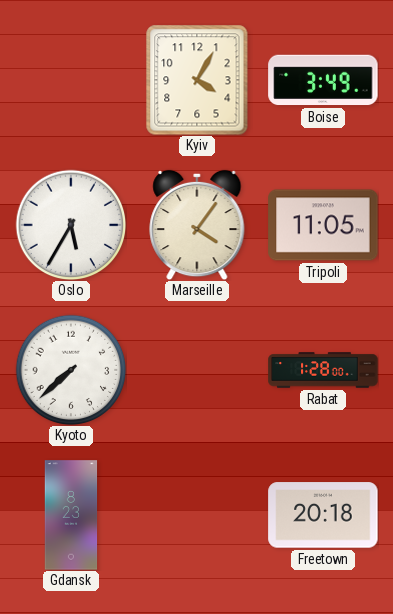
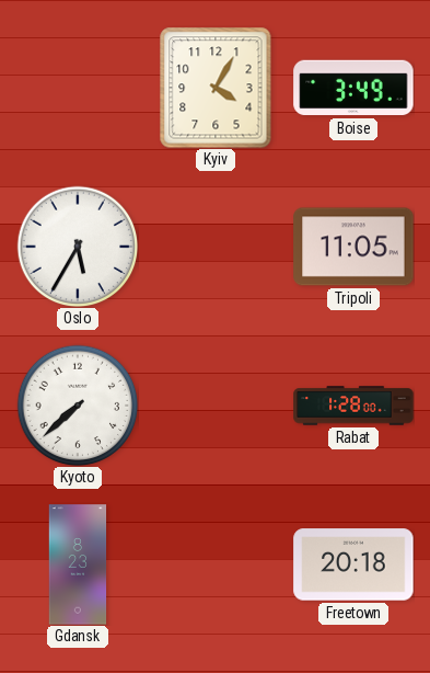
Marseille: 4:06 -> none (197, 225)
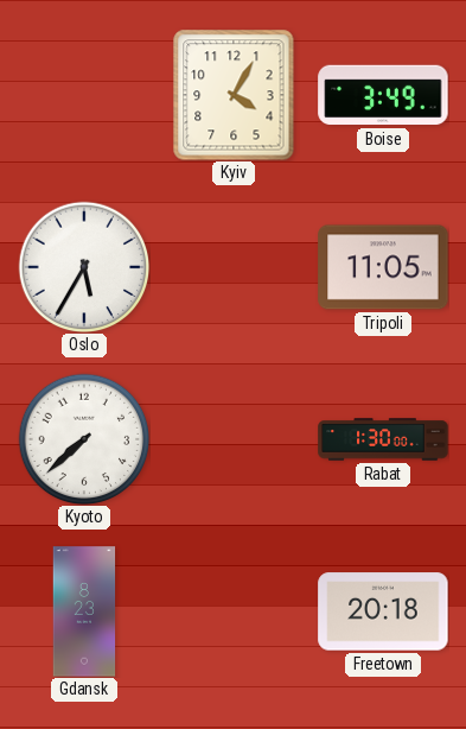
Rabat: 1:28 -> 1:30 (383, 439)
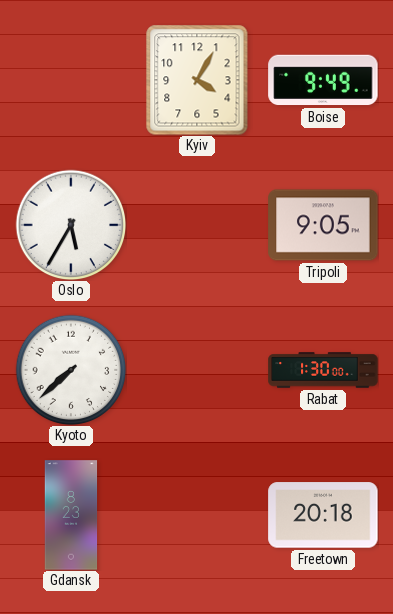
Boise: 3:49 -> 9:49 (323, 80)
Tripoli: 11:05 -> 9:05 (323, 225)
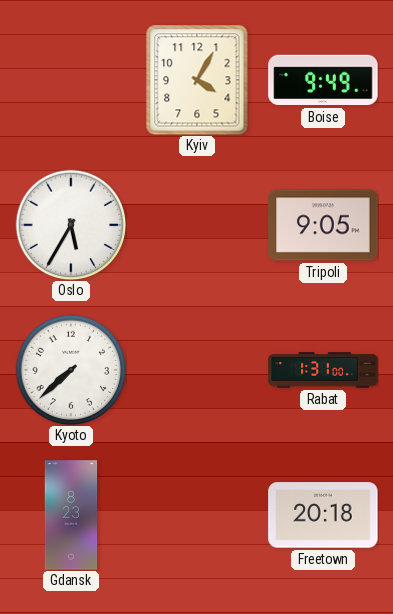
Rabat: 1:30 -> 1:31 (323, 370)
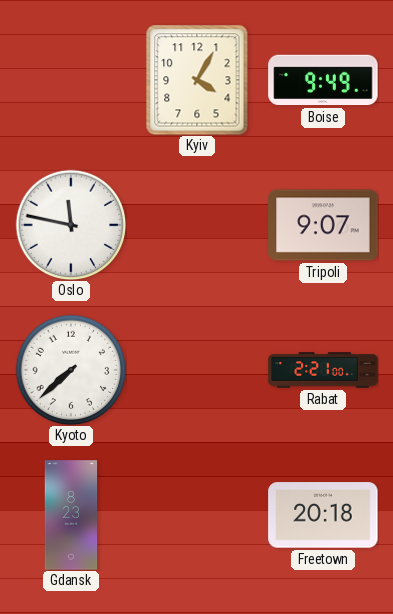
Oslo: 5:35 -> 11:47 (71, 225)
Tripoli: 9:05 -> 9:07 (323, 225)
Rabat: 1:31 -> 2:21 (323, 370)
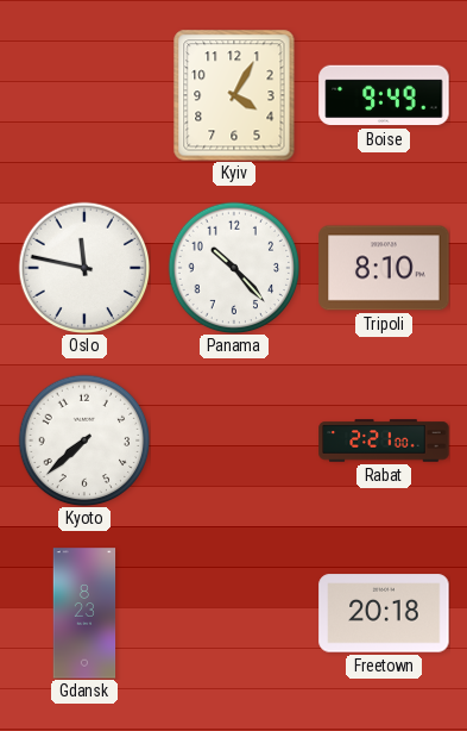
Panama: none -> 10:23 (234, 268)
Tripoli: 9:07 -> 8:10 (384, 268)
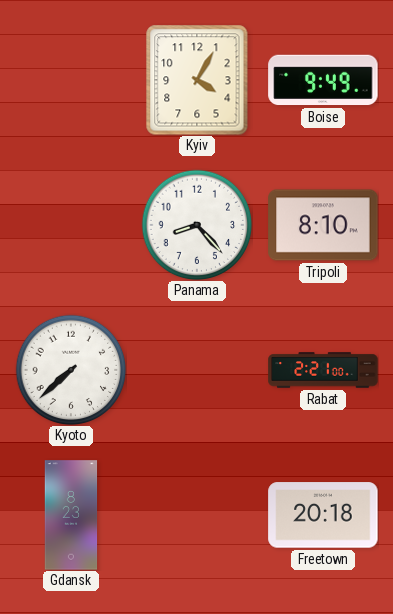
Oslo: 11:47 -> none (84, 268)
Panama: 10:23 -> 8:23 (197, 225)
